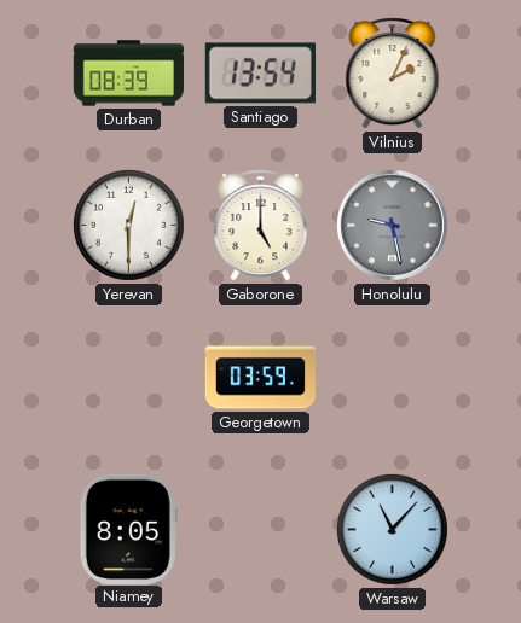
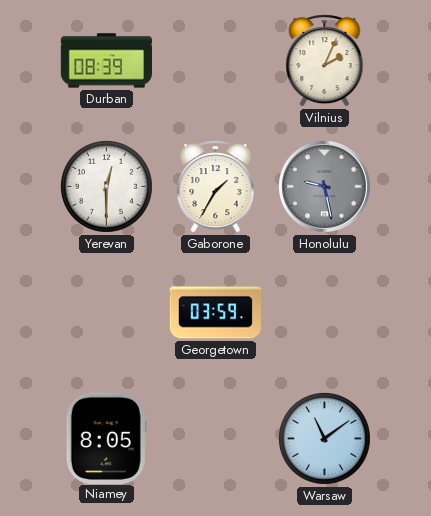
Santiago: 13:54 -> none (260, 74)
Gaborone: 5:00 -> 1:35 (216, 187)
Warsaw: 11:07 -> 11:09 (324, 438)
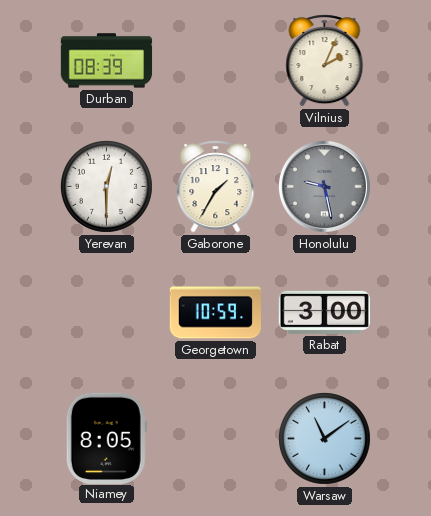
Georgetown: 03:59 -> 10:59 (215, 313)
Rabat: none -> 3:00 (324, 312)
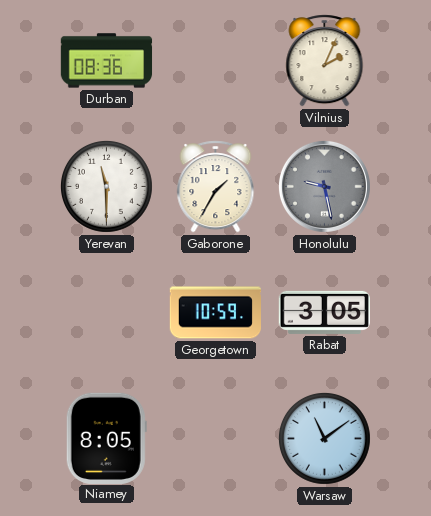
Durban: 08:39 -> 08:36 (107, 61)
Yerevan: 12:30 -> 11:30 (106, 186)
Rabat: 3:00 -> 3:05 (324, 312)
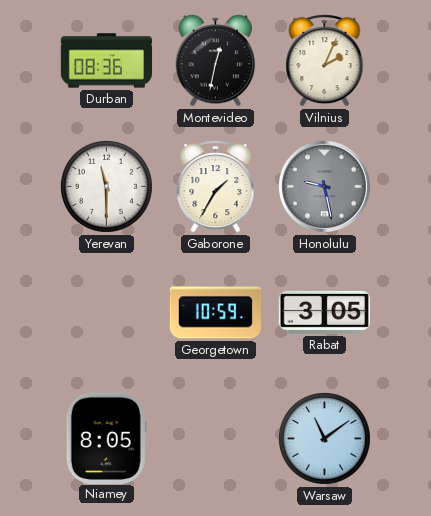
Montevideo: none -> 12:32 (216, 61)
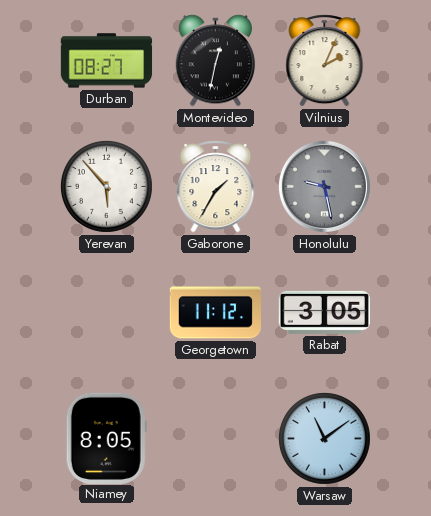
Durban: 08:36 -> 08:27 (107, 61)
Yerevan: 11:30 -> 5:53 (106, 186)
Georgetown: 10:59 -> 11:12 (215, 313)
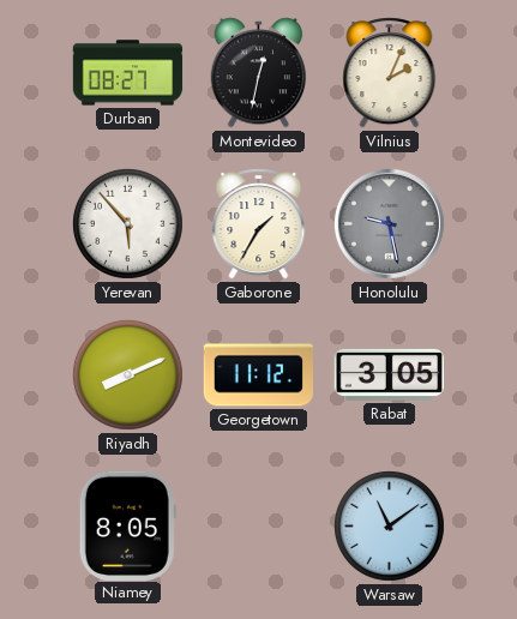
Riyadh: none -> 8:11 (127, 374)
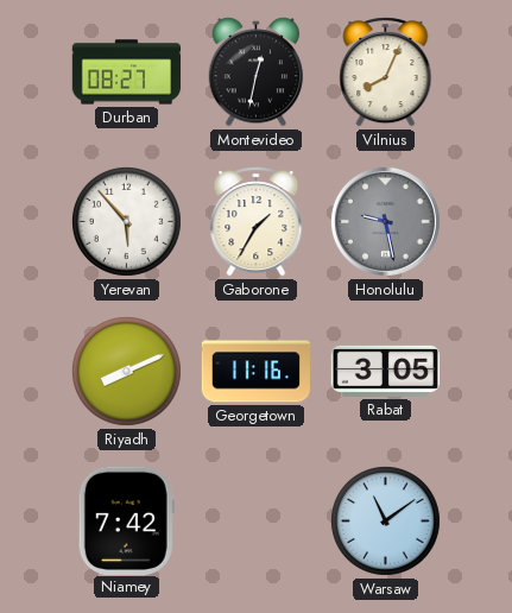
Vilnius: 2:04 -> 8:04 (386, 72)
Georgetown: 11:12 -> 11:16 (255, 372)
Niamey: 8:05 -> 7:42 (126, 520)
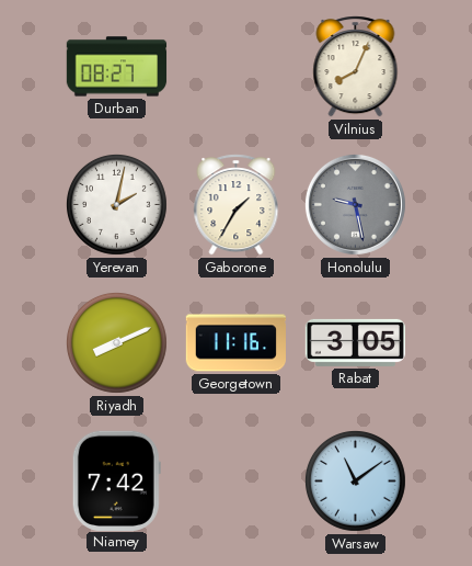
Montevideo: 12:32 -> none (257, 72)
Yerevan: 5:53 -> 2:02 (116, 204)
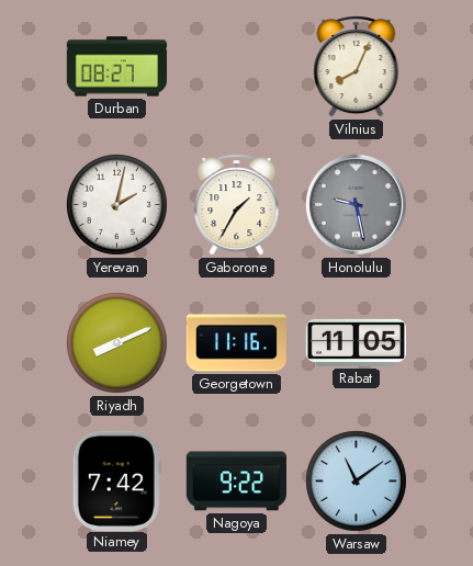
Rabat: 3:05 -> 11:05 (356, 342)
Nagoya: none -> 9:22 (236, 482)
